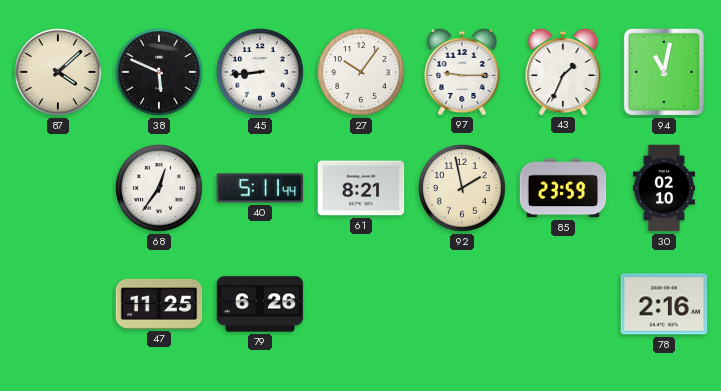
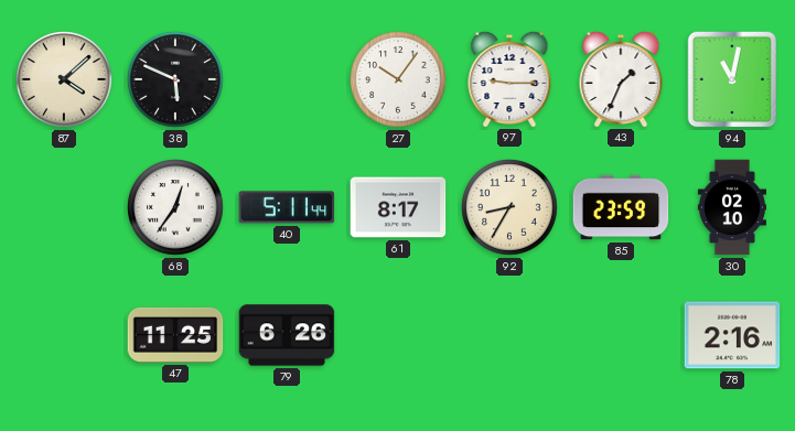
45: 8:44 -> none (260, 72)
61: 8:21 -> 8:17 (398, 207)
92: 1:58 -> 8:35 (509, 207)
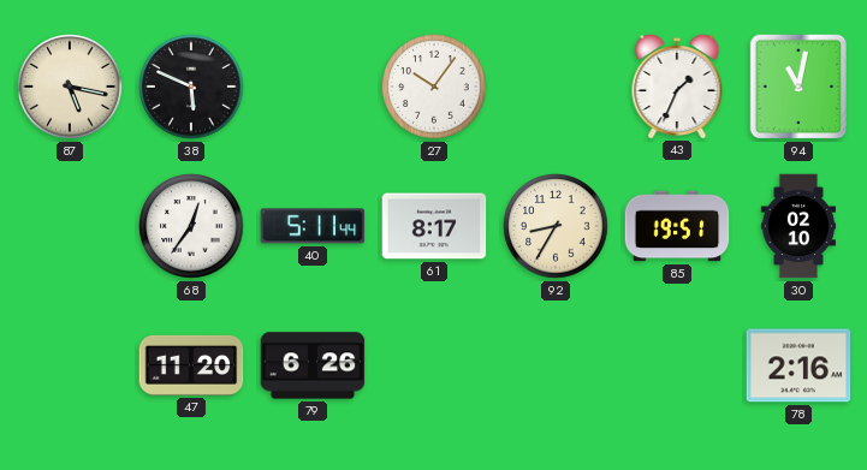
87: 4:08 -> 5:17 (70, 87)
97: 9:15 -> none (509, 78)
85: 23:59 -> 19:51 (677, 226)
47: 11:25 -> 11:20 (191, 365)
